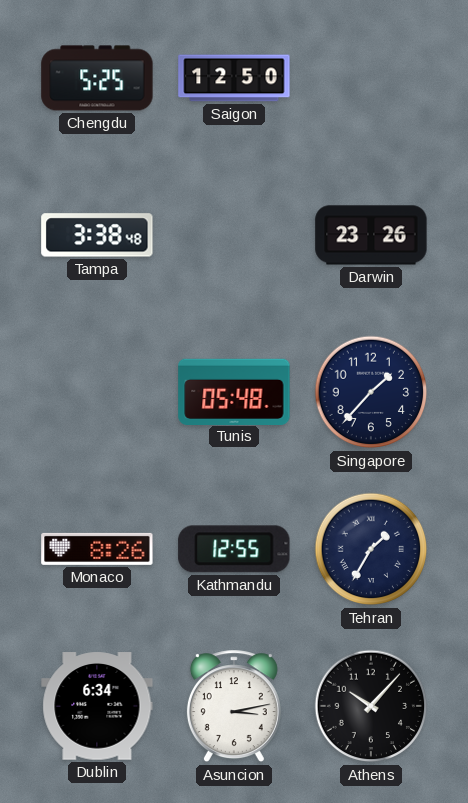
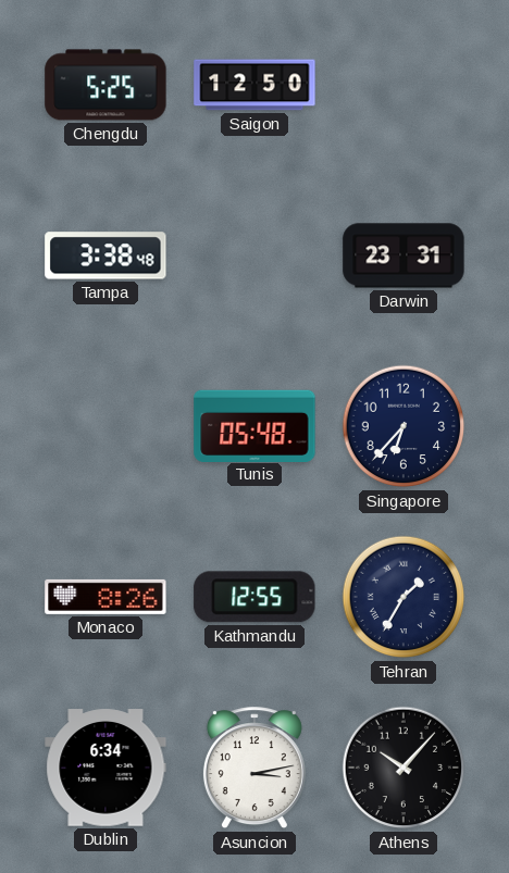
Darwin: 23:26 -> 23:31 (404, 255)
Singapore: 1:37 -> 6:37 (404, 426)
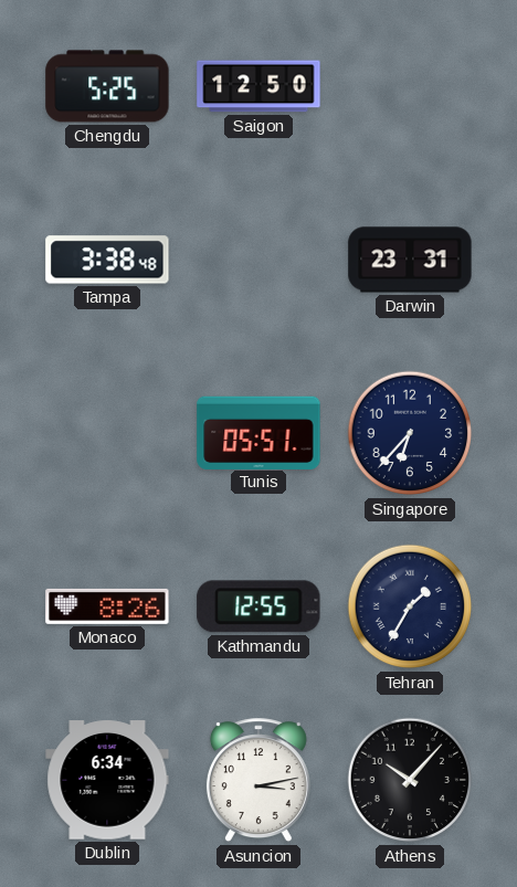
Tunis: 05:48 -> 05:51 (258, 432)
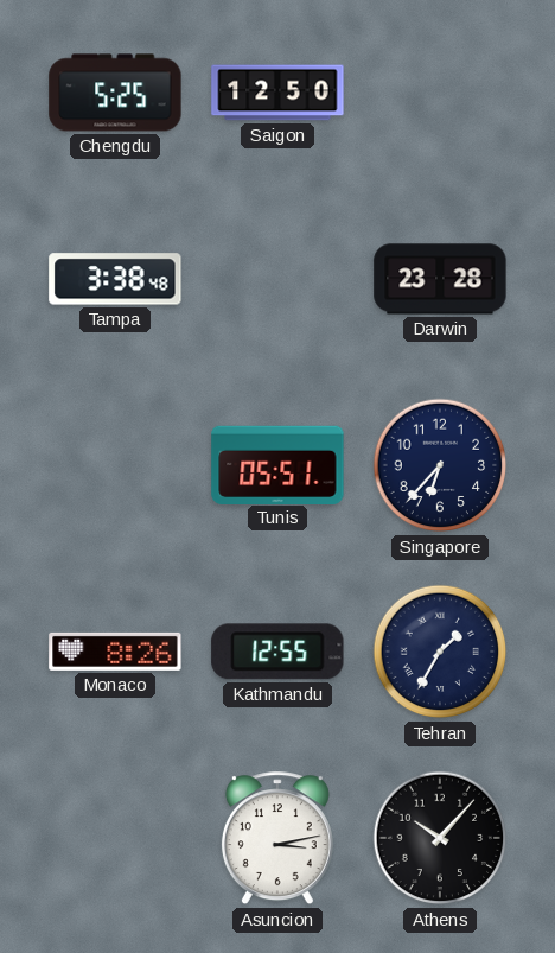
Darwin: 23:31 -> 23:28 (440, 279)
Dublin: 6:34 -> none (107, 780)
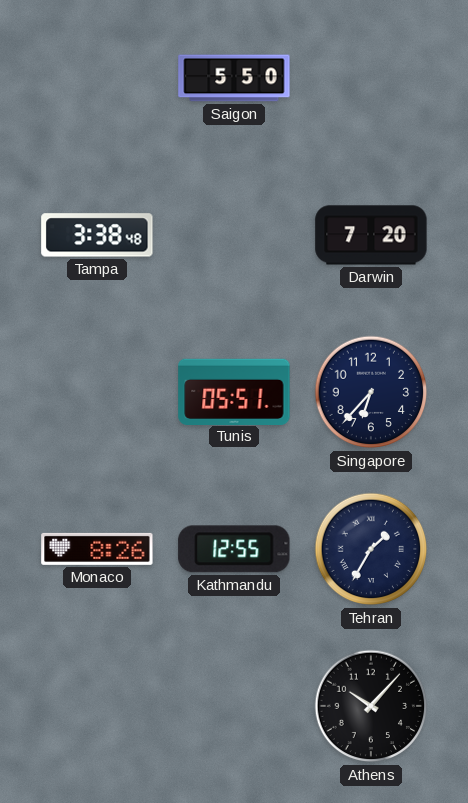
Chengdu: 5:25 -> none (115, 93)
Saigon: 12:50 -> 5:50 (234, 78)
Darwin: 23:28 -> 7:20 (371, 235)
Asuncion: 3:13 -> none (277, 839)
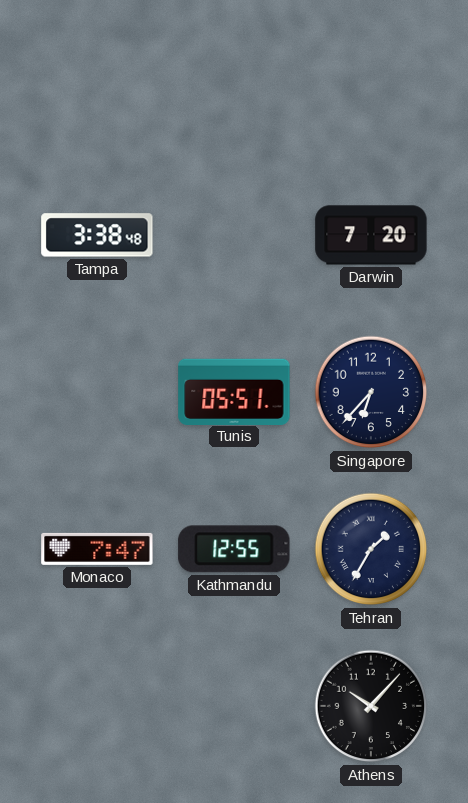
Saigon: 5:50 -> none (234, 78)
Monaco: 8:26 -> 7:47 (97, 549)
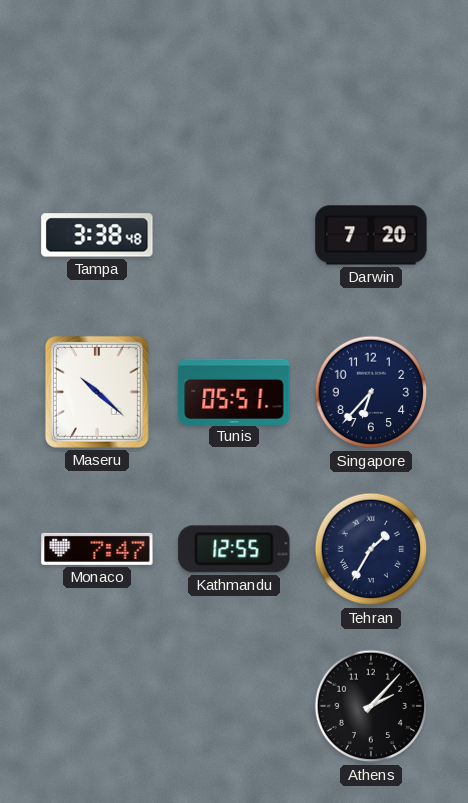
Maseru: none -> 10:22 (97, 392)
Athens: 10:07 -> 2:07 (371, 706)
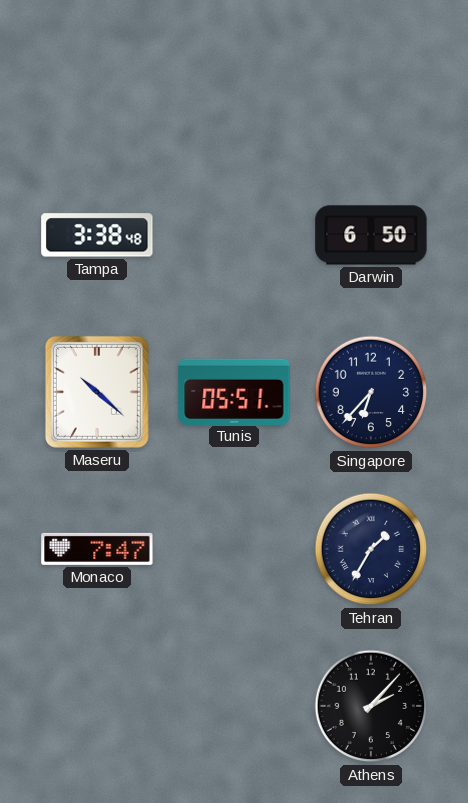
Darwin: 7:20 -> 6:50 (371, 235)
Kathmandu: 12:55 -> none (234, 549)
